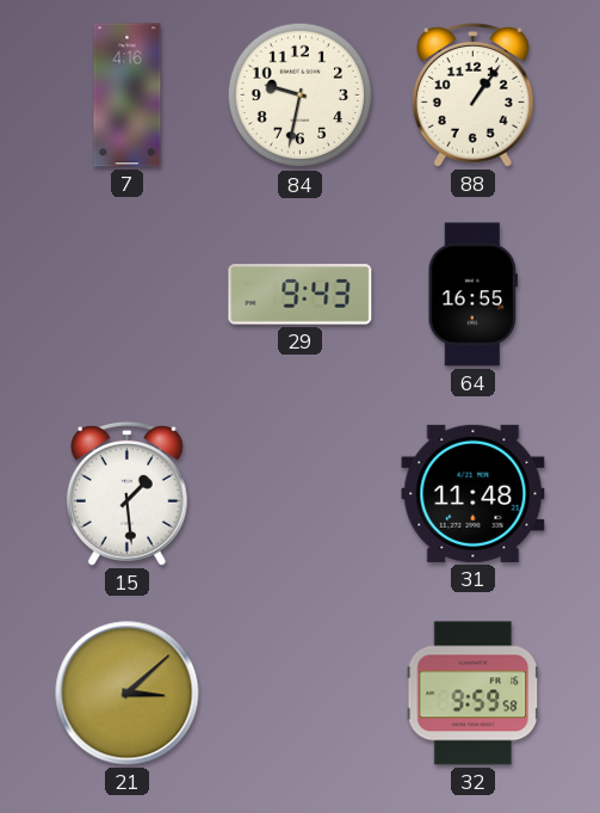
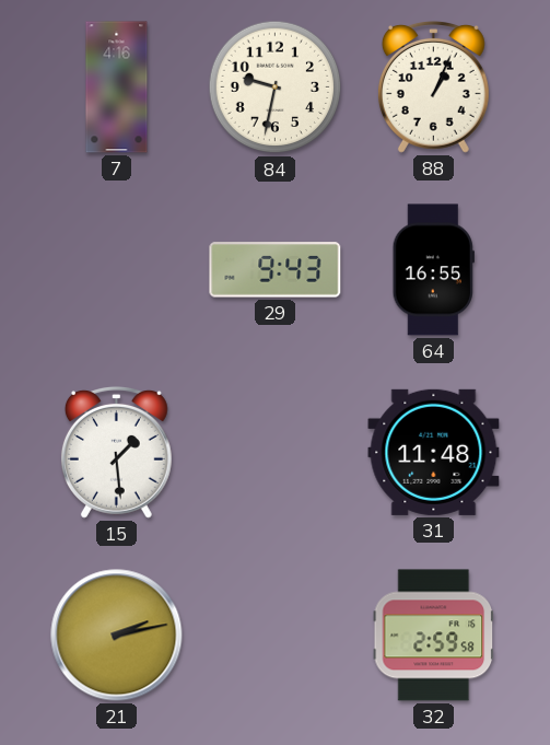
88: 1:06 -> 1:04 (433, 86)
21: 3:08 -> 2:13 (117, 636)
32: 9:59 -> 2:59 (433, 636)
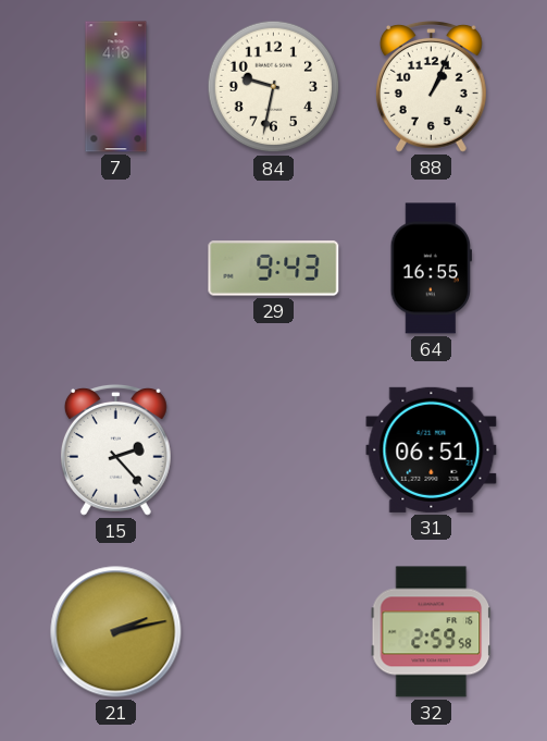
15: 1:29 -> 2:23 (115, 449)
31: 11:48 -> 06:51 (432, 449)
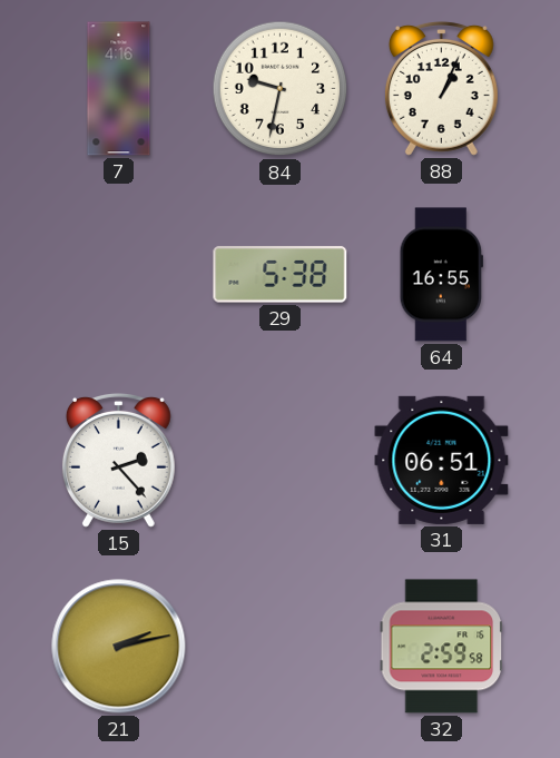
29: 9:43 -> 5:38 (281, 275)
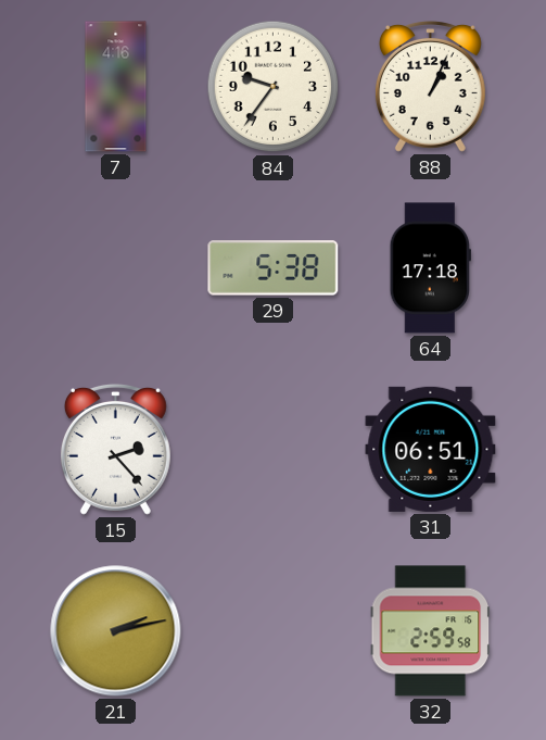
84: 9:32 -> 9:36 (274, 87)
64: 16:55 -> 17:18 (430, 268)
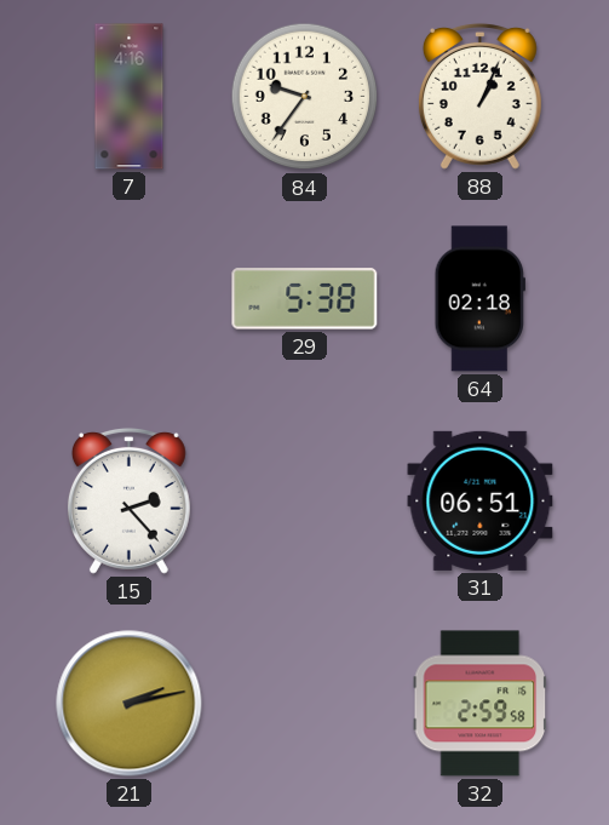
64: 17:18 -> 02:18 (479, 299)
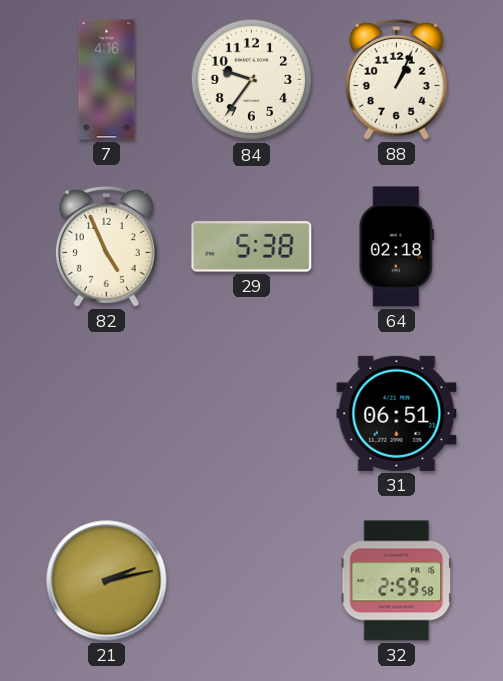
82: none -> 4:56 (106, 246)
15: 2:23 -> none (128, 500)
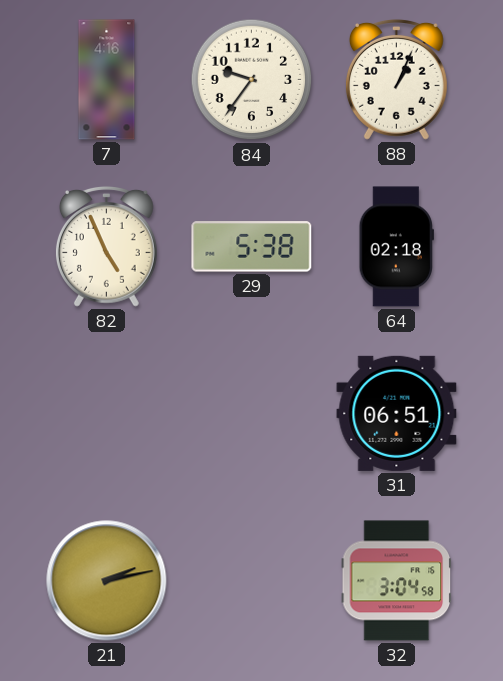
32: 2:59 -> 3:04 (396, 581)
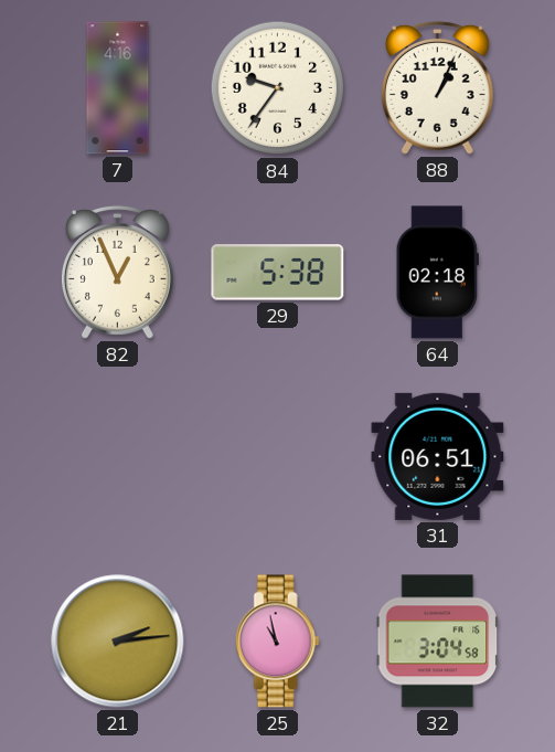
82: 4:56 -> 12:56 (117, 272)
21: 2:13 -> 2:14 (118, 642)
25: none -> 10:58 (277, 642)
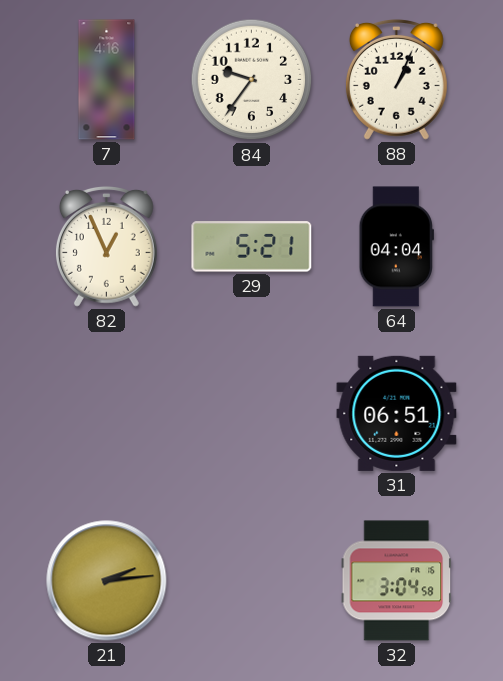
29: 5:38 -> 5:21 (252, 247)
64: 02:18 -> 04:04 (396, 247)
25: 10:58 -> none (277, 642)
